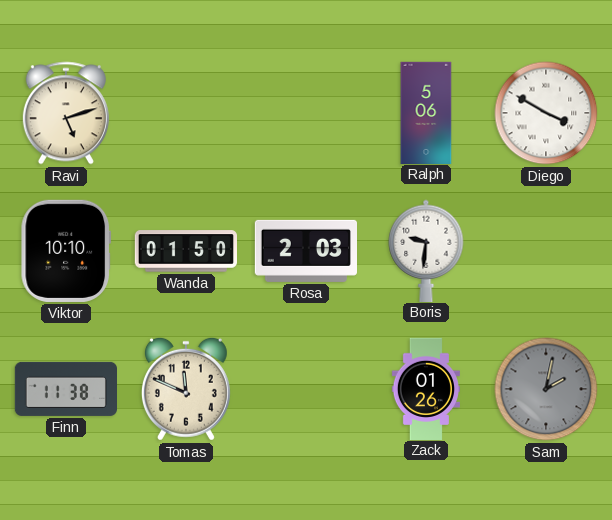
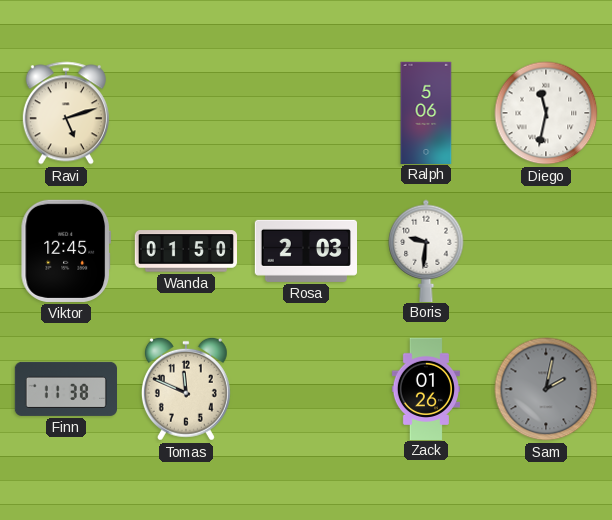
Diego: 3:50 -> 11:32 (546, 113)
Viktor: 10:10 -> 12:45 (66, 251)
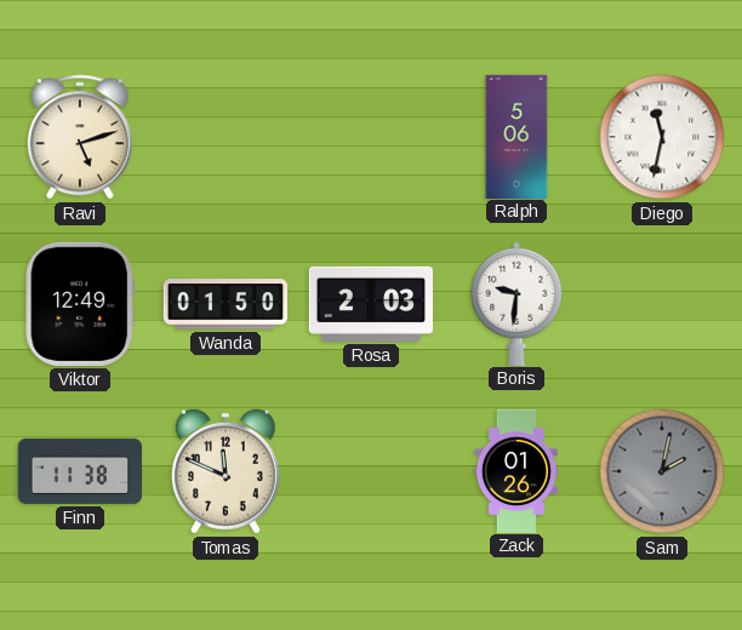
Viktor: 12:45 -> 12:49 (80, 304)
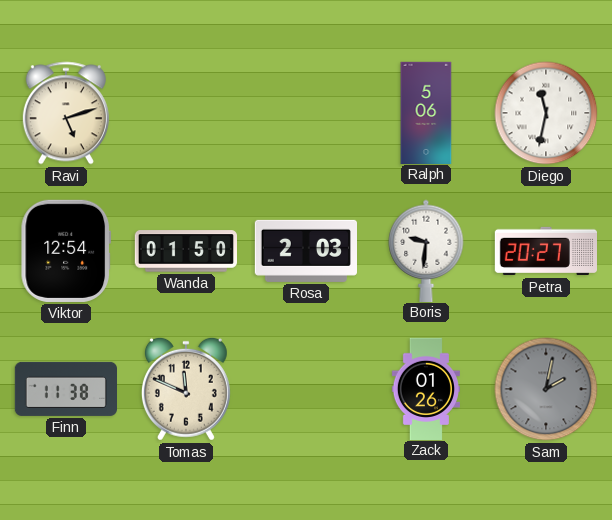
Viktor: 12:49 -> 12:54 (66, 251)
Petra: none -> 20:27 (545, 251)
